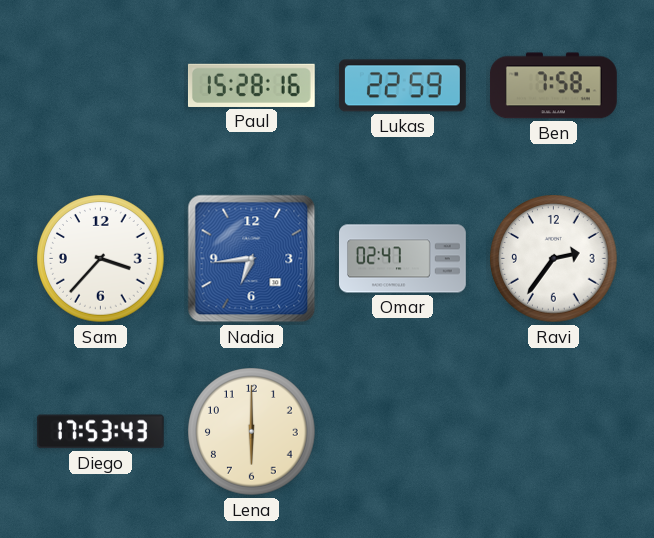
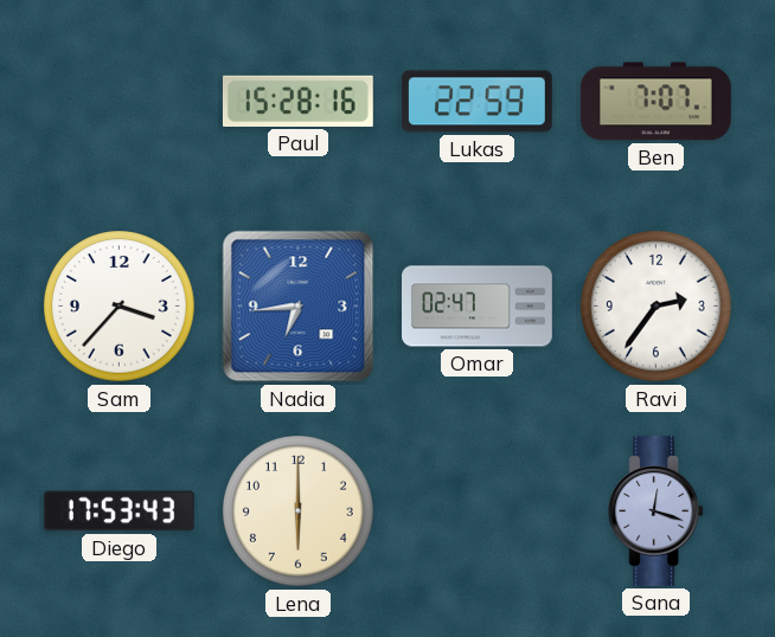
Ben: 7:58 -> 7:07 (655, 102)
Sana: none -> 12:18 (656, 510)
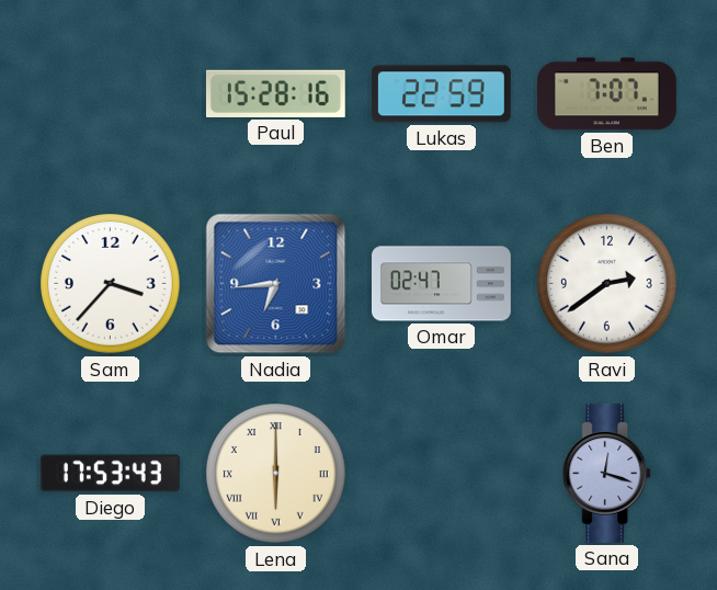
Ravi: 2:36 -> 2:39 (607, 284)
Lena numerals: Arabic -> Roman (276, 474)
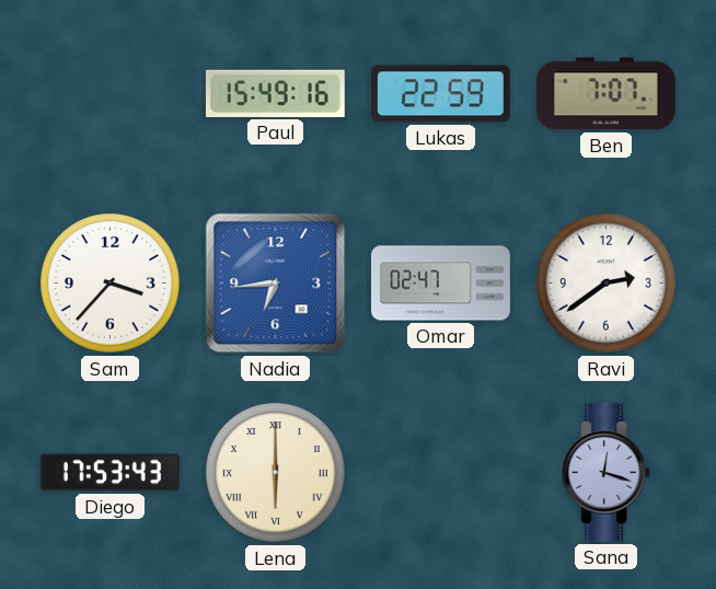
Paul: 15:28 -> 15:49 (275, 93)
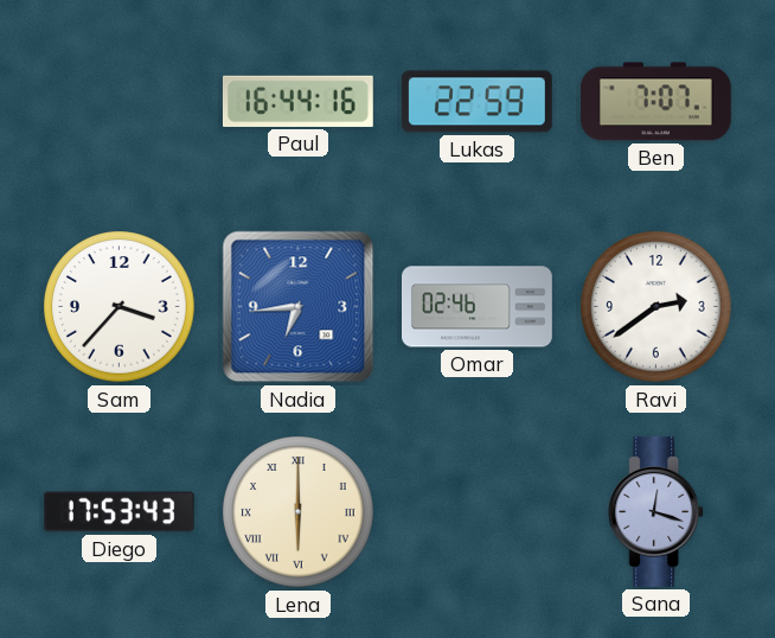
Paul: 15:49 -> 16:44 (297, 101)
Omar: 02:47 -> 02:46 (478, 307)
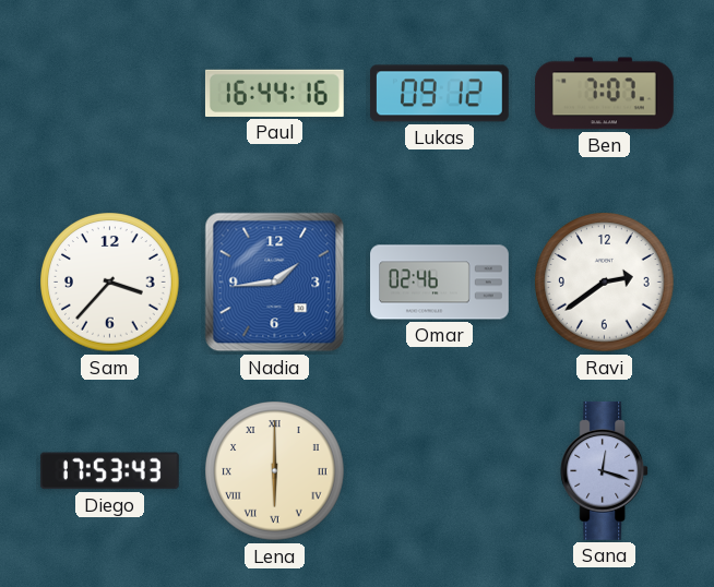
Lukas: 22:59 -> 09:12 (439, 94)
Nadia: 6:44 -> 1:44 (275, 283)
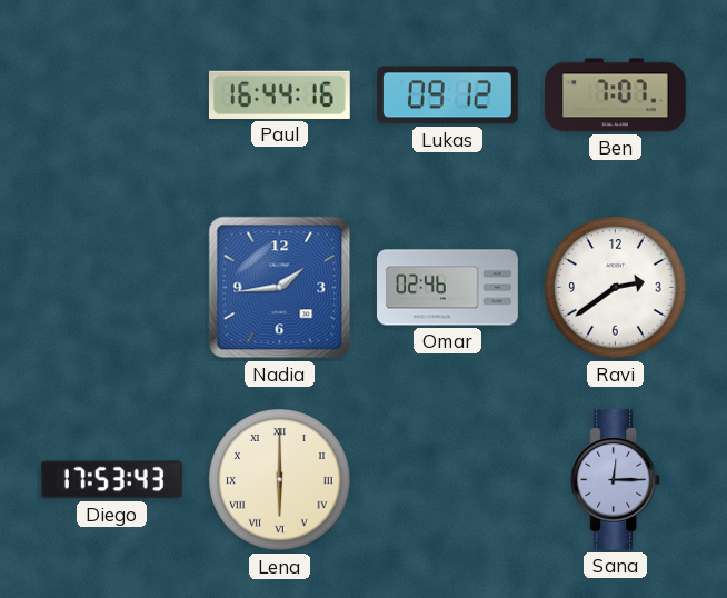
Sam: 3:37 -> none (110, 283)
Sana: 12:18 -> 12:15 (616, 479)
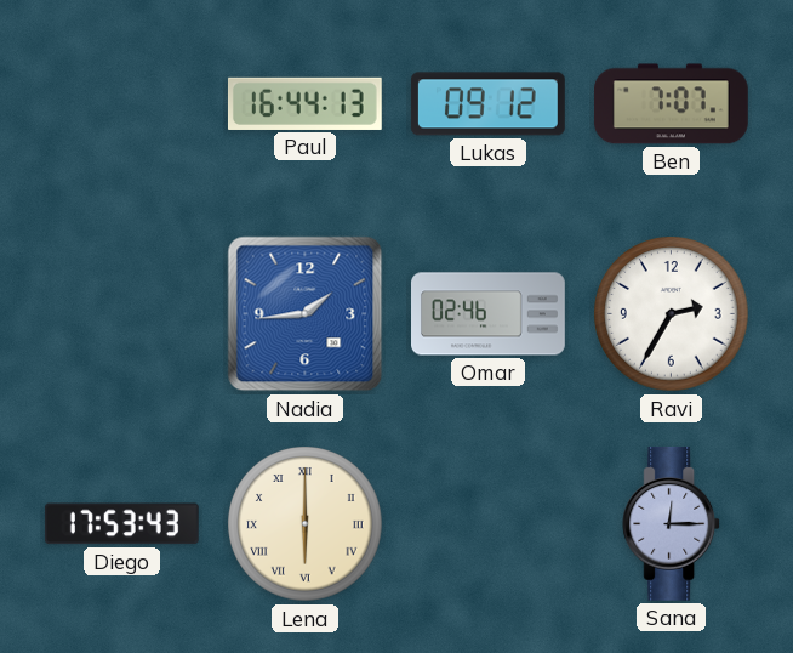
Paul: 16:44:16 -> 16:44:13 (304, 103)
Ravi: 2:39 -> 2:35 (672, 314)
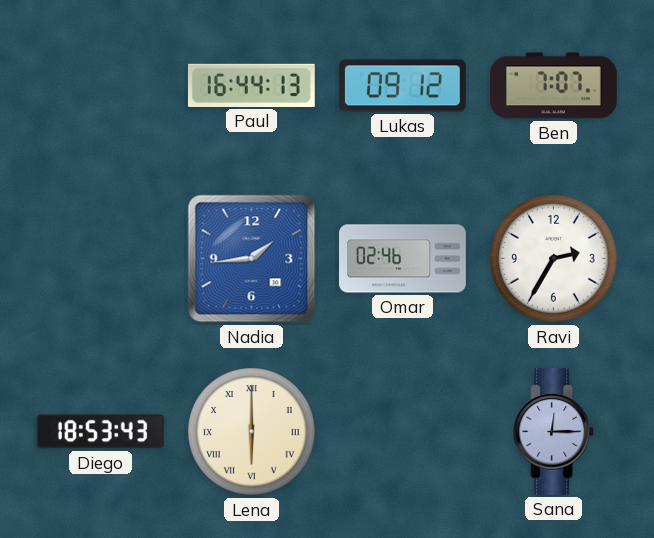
Diego: 17:53 -> 18:53 (100, 432)
